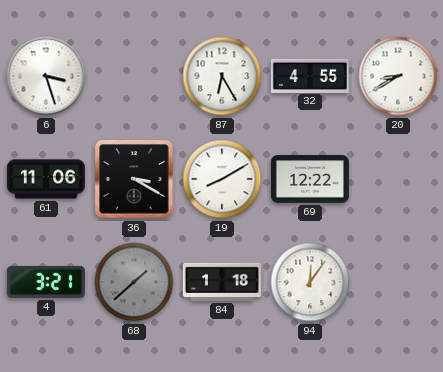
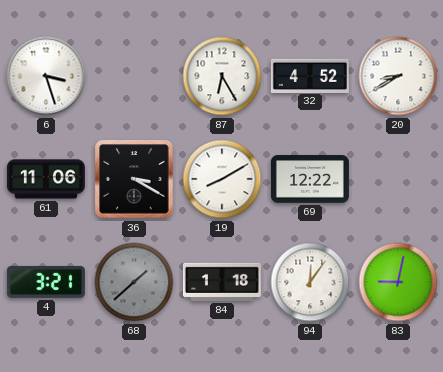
32: 4:55 -> 4:52 (310, 75)
83: none -> 9:02 (398, 282)
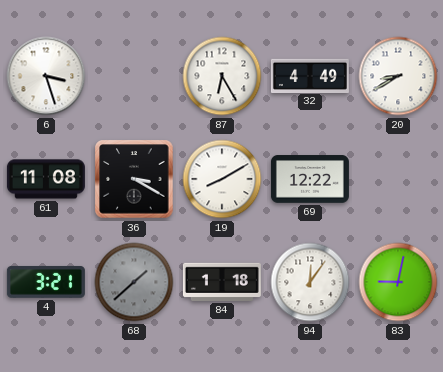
32: 4:52 -> 4:49 (310, 75)
61: 11:06 -> 11:08 (46, 179)
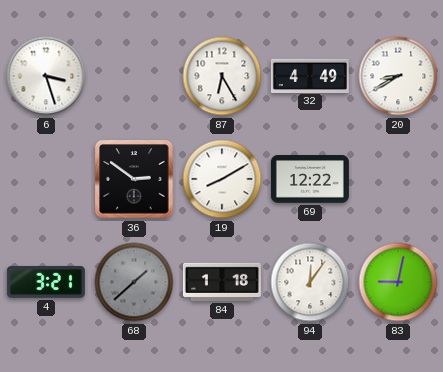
61: 11:08 -> none (46, 179)
36: 3:20 -> 2:51 (134, 179)
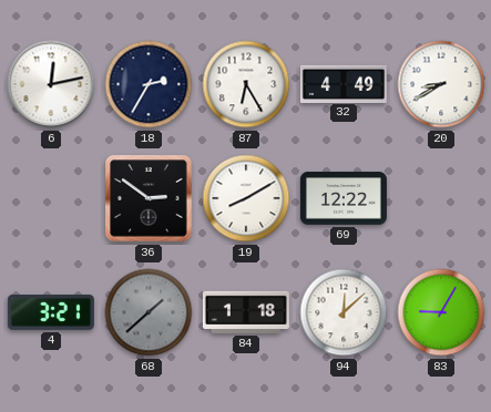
6: 3:27 -> 12:13 (51, 84)
18: none -> 2:35 (149, 84)
94: 12:06 -> 12:08 (344, 312)
83: 9:02 -> 9:05 (441, 312)
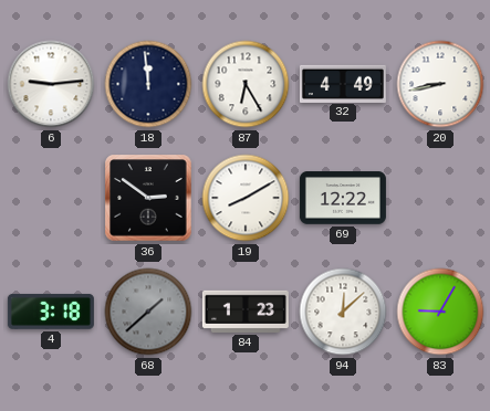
6: 12:13 -> 9:14 (51, 84)
18: 2:35 -> 11:59 (148, 84)
20: 8:40 -> 8:43 (440, 84)
4: 3:21 -> 3:18 (51, 312)
84: 1:18 -> 1:23 (246, 312)
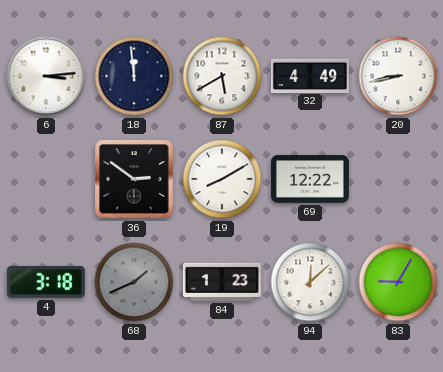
6: 9:14 -> 3:14 (46, 76)
87: 6:25 -> 5:40 (222, 76)
68: 1:38 -> 1:41 (134, 282)
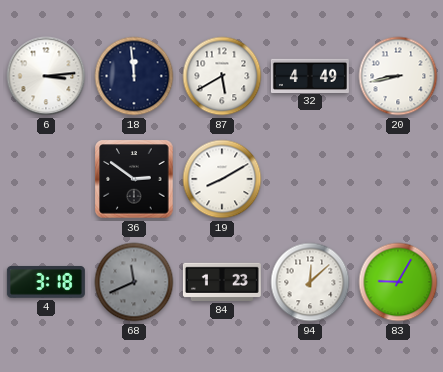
69: 12:22 -> none (310, 179)
68: 1:41 -> 11:41 (134, 282)
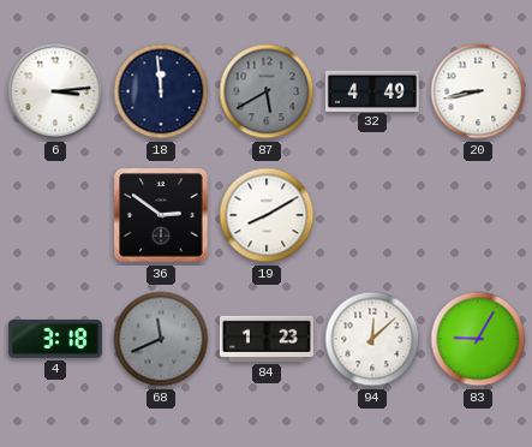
87 dial: white -> grey (267, 91)
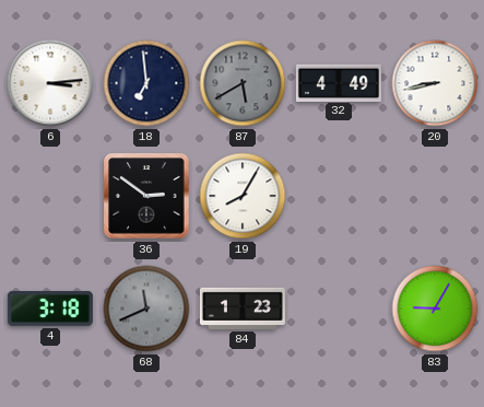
18: 11:59 -> 6:59 (146, 83)
19: 8:10 -> 8:05 (243, 196)
94: 12:08 -> none (372, 339)
